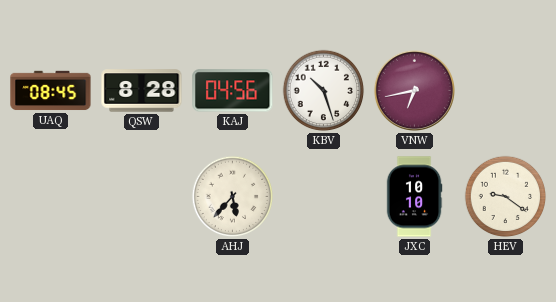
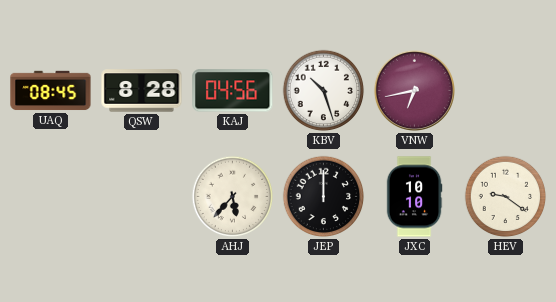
JEP: none -> 12:00 (324, 197)
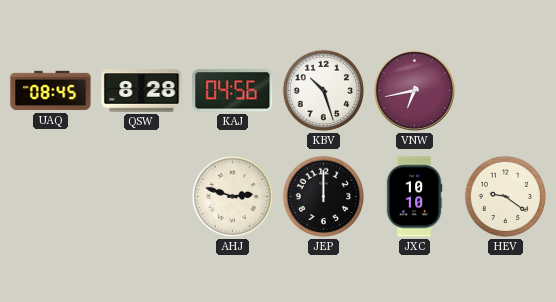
AHJ: 5:37 -> 2:48 (233, 197)
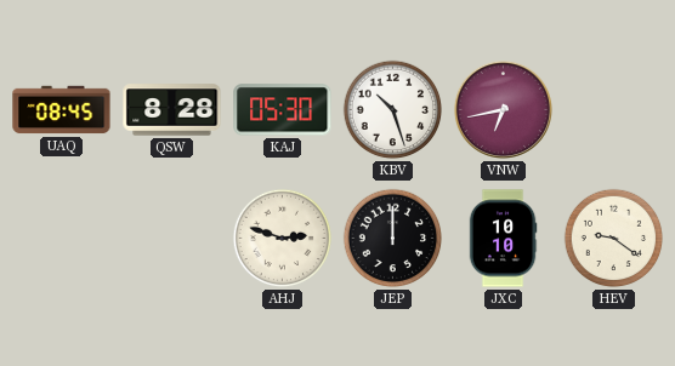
KAJ: 04:56 -> 05:30 (283, 110)
